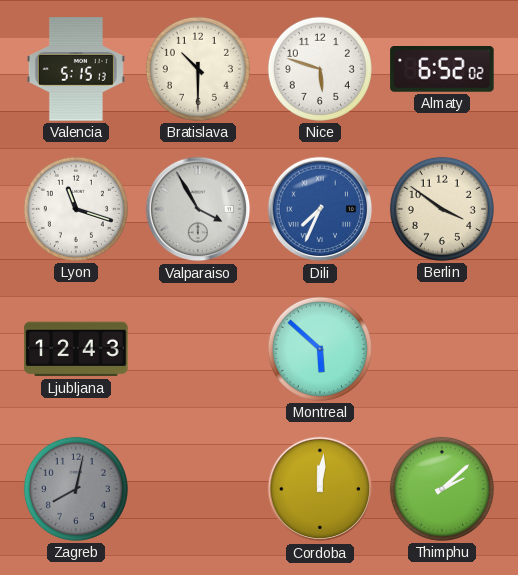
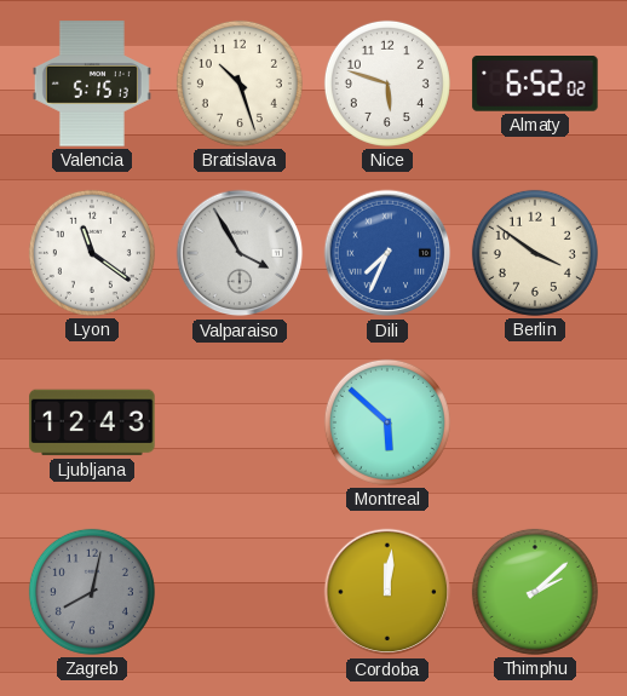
Bratislava: 10:30 -> 10:27 (240, 84)
Lyon: 11:18 -> 11:21 (92, 253)
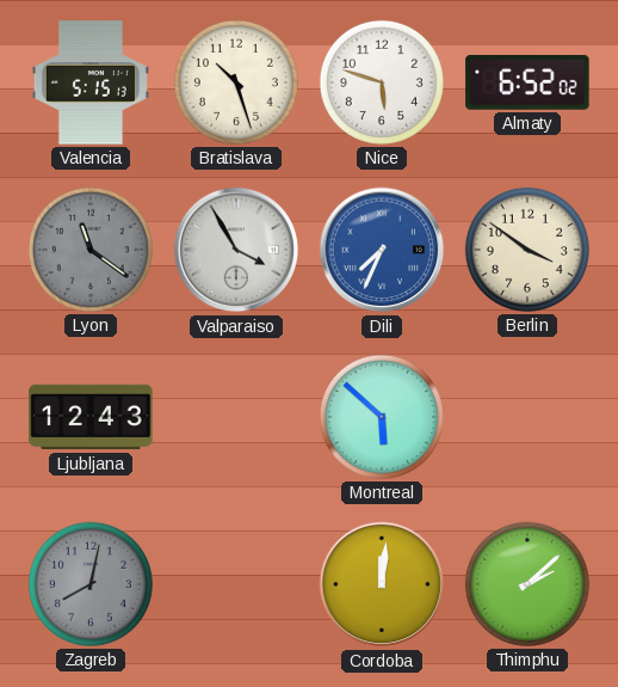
Lyon dial: white -> grey (91, 250)
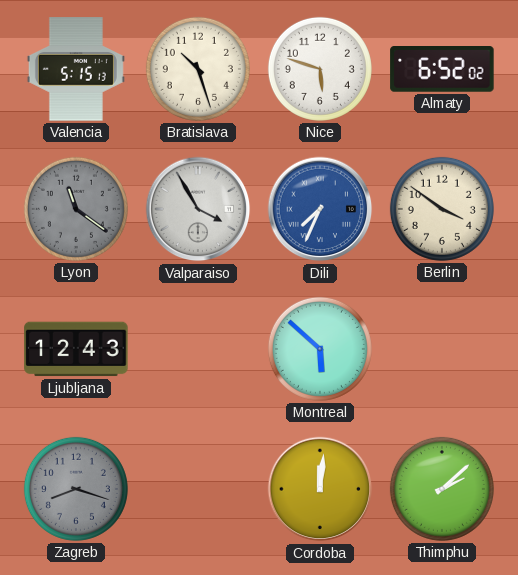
Zagreb: 8:02 -> 8:18 (76, 489)
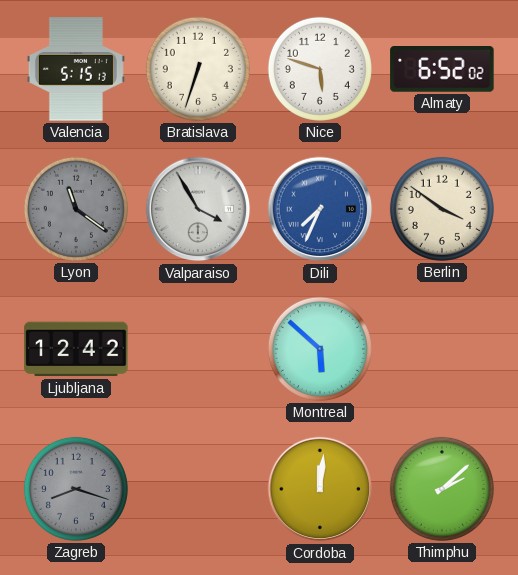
Bratislava: 10:27 -> 6:33 (198, 69)
Ljubljana: 12:43 -> 12:42 (76, 349)
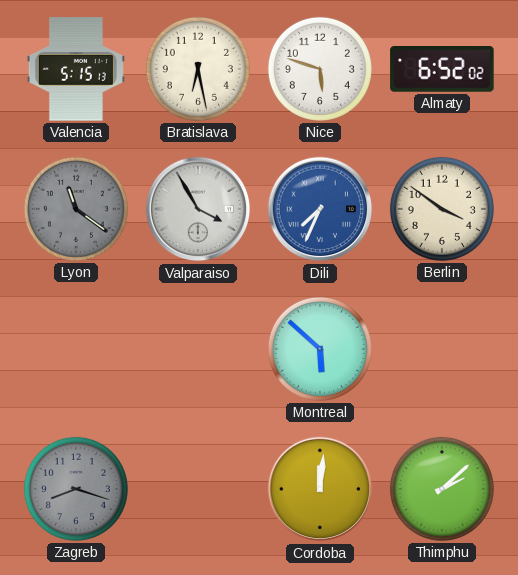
Bratislava: 6:33 -> 6:28 (198, 69)
Ljubljana: 12:42 -> none (76, 349)
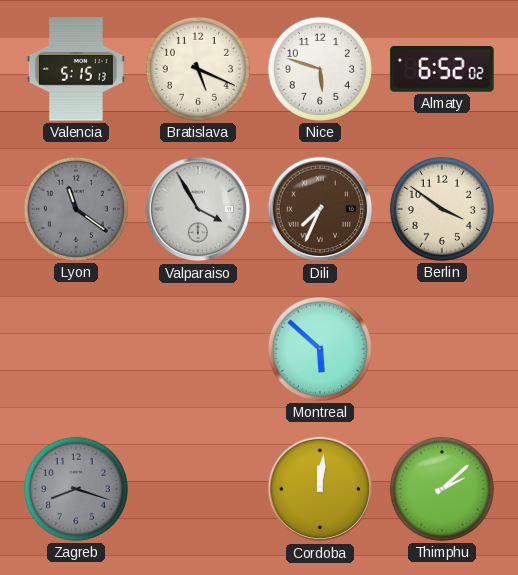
Bratislava: 6:28 -> 5:19 (198, 69)
Dili dial: blue -> brown (320, 209)
